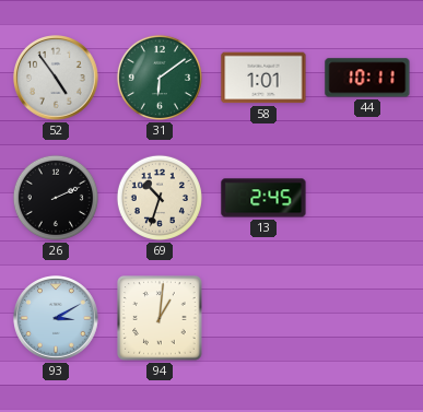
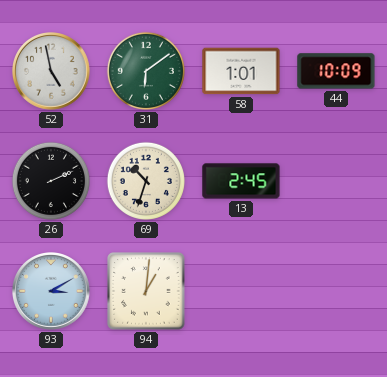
52: 4:54 -> 4:58 (52, 72)
44: 10:11 -> 10:09 (336, 71)
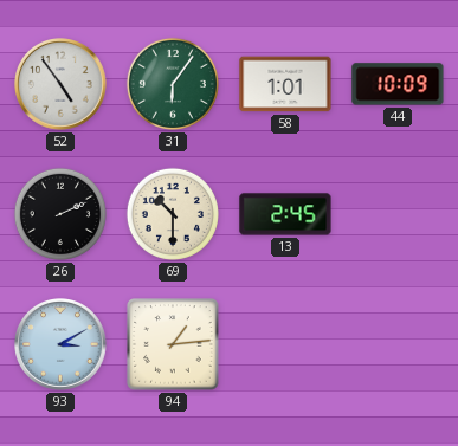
52: 4:58 -> 4:54 (62, 85)
31: 6:09 -> 6:06 (173, 84)
69: 10:33 -> 10:30 (173, 214)
94: 1:01 -> 1:14 (173, 344)
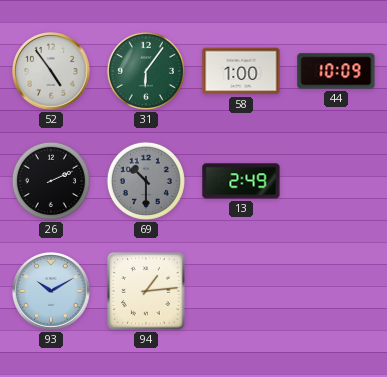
58: 1:01 -> 1:00 (241, 71)
69 dial: cream -> grey (146, 181)
13: 2:45 -> 2:49 (241, 181)
93: 3:10 -> 10:10 (52, 292)
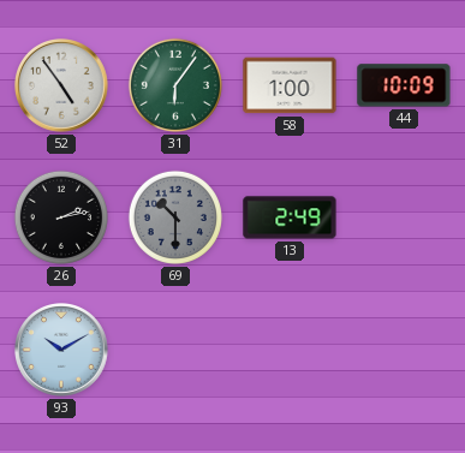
26: 2:11 -> 2:13 (61, 217)
94: 1:14 -> none (146, 291)
